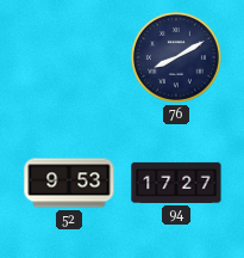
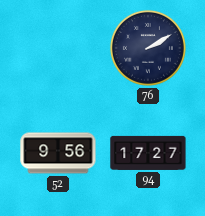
76: 8:10 -> 2:10 (148, 48)
52: 9:53 -> 9:56 (58, 153)
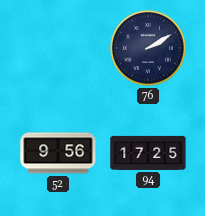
94: 17:27 -> 17:25 (148, 153)
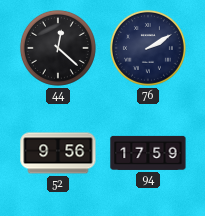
44: none -> 12:22 (58, 48)
94: 17:25 -> 17:59 (148, 153)
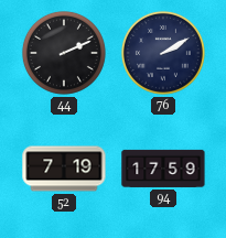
44: 12:22 -> 2:11 (64, 53)
52: 9:56 -> 7:19 (64, 169)
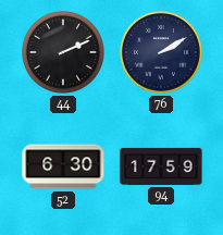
52: 7:19 -> 6:30 (63, 166)
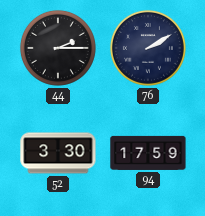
44: 2:11 -> 2:15 (58, 48)
52: 6:30 -> 3:30 (58, 153)
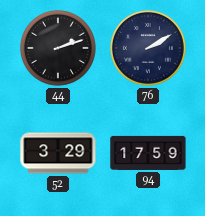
44: 2:15 -> 2:12 (58, 48)
52: 3:30 -> 3:29 (58, 153)
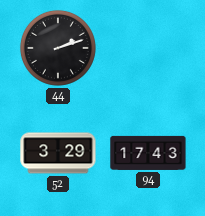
76: 2:10 -> none (148, 48)
94: 17:59 -> 17:43 (148, 153)
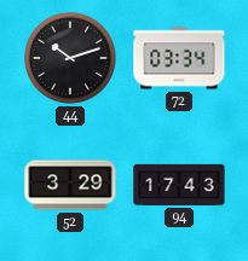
44: 2:12 -> 10:12 (70, 58)
72: none -> 03:34 (179, 58)
